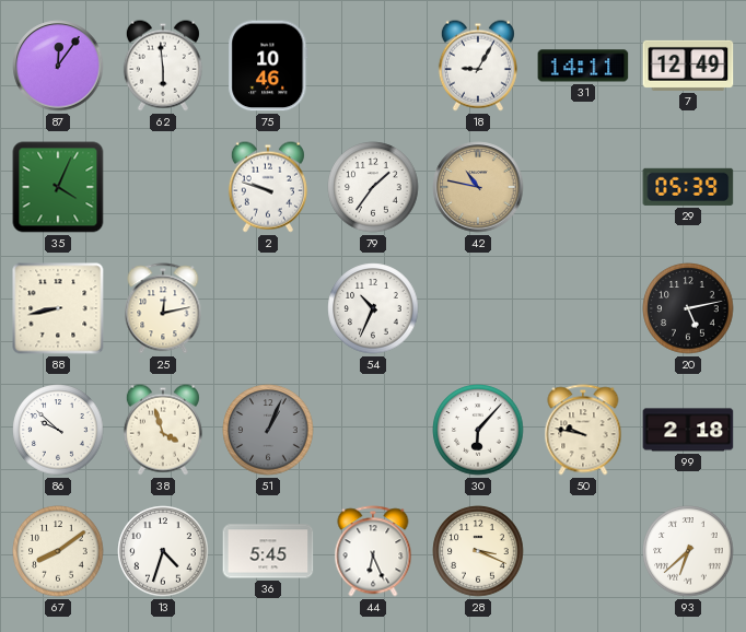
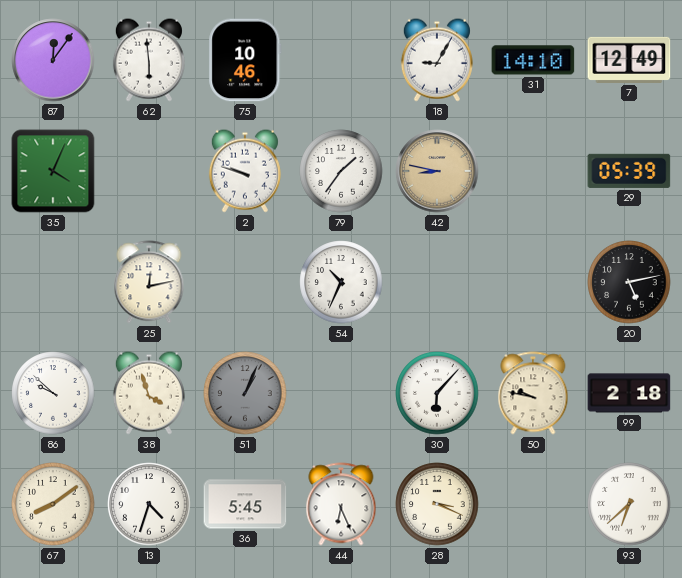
31: 14:11 -> 14:10 (533, 60)
42: 10:47 -> 8:47 (437, 171)
88: 8:43 -> none (58, 308)
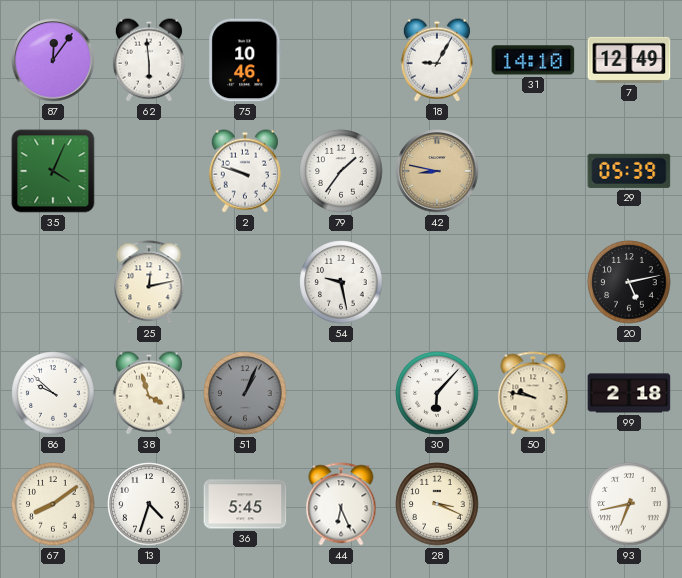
54: 10:34 -> 9:28 (341, 282)
93: 6:38 -> 6:43 (629, 504)
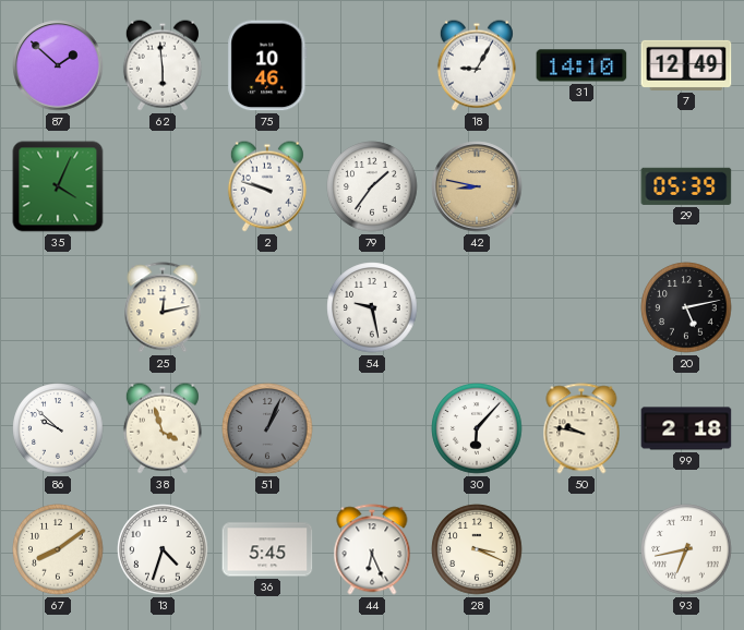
87: 12:06 -> 1:52 (58, 65)
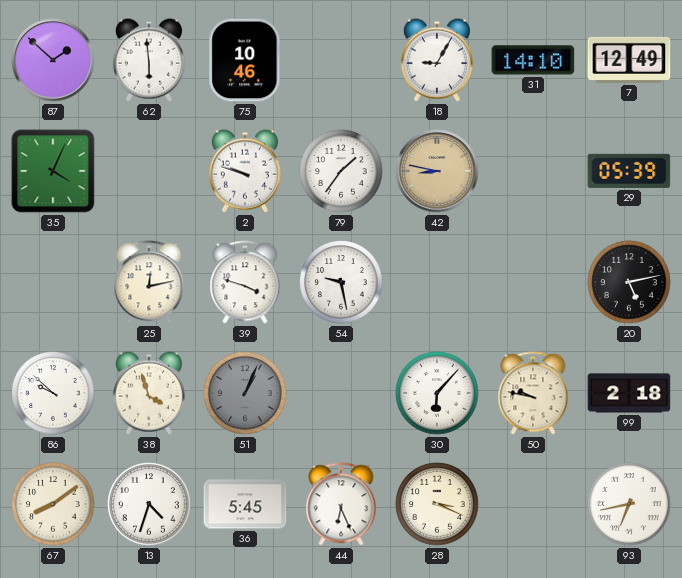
39: none -> 3:48 (245, 282)
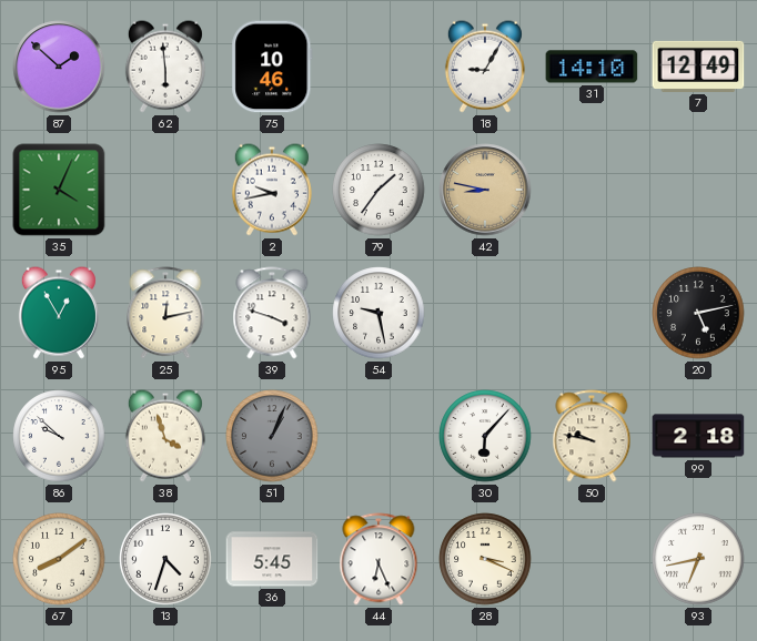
2: 9:48 -> 9:43 (272, 190)
29: 05:39 -> none (629, 171)
95: none -> 12:55 (59, 313)
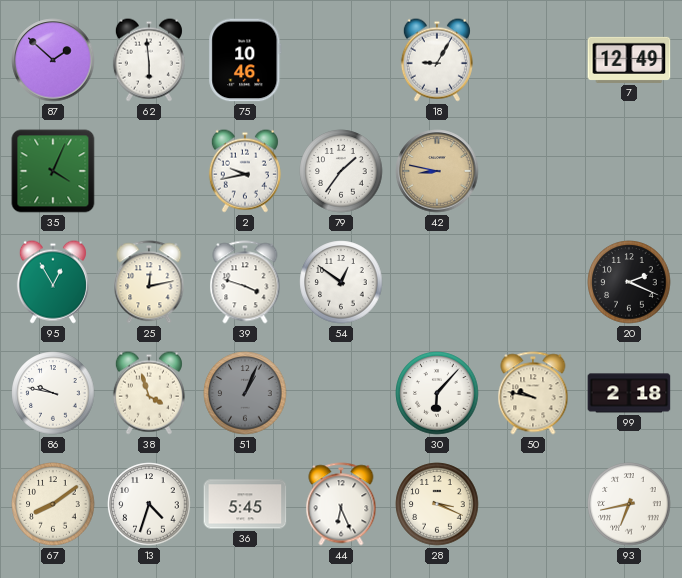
31: 14:10 -> none (592, 67)
54: 9:28 -> 12:51 (341, 282)
20: 5:13 -> 2:19 (629, 282)
86: 9:52 -> 9:47 (53, 393)
